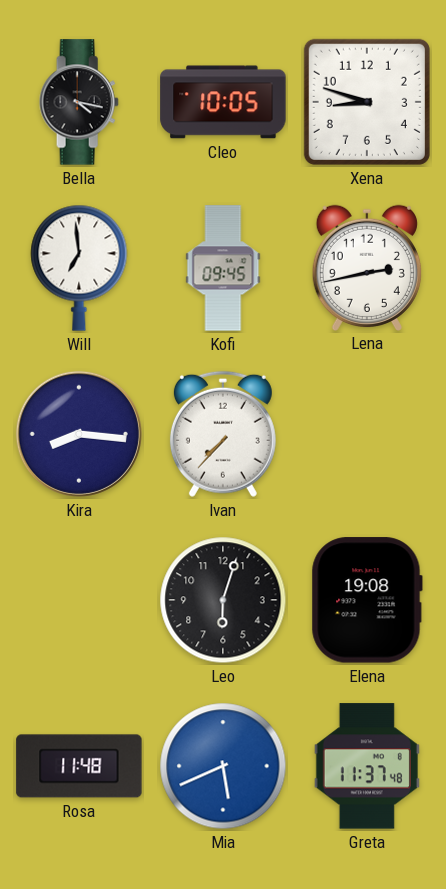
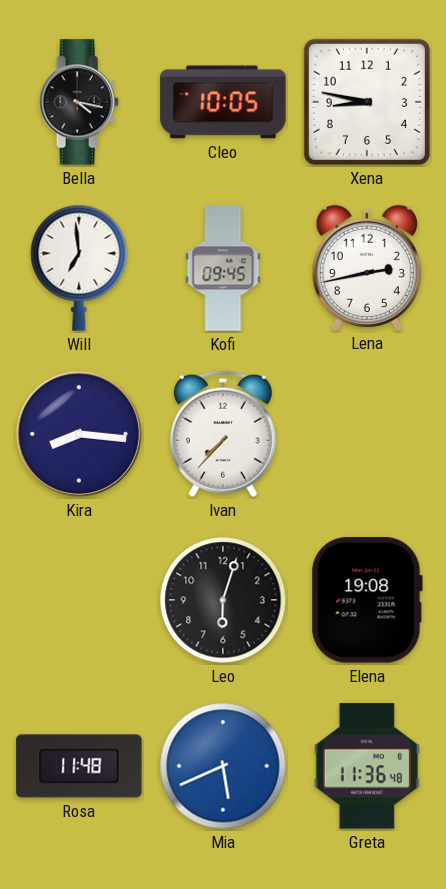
Xena: 8:48 -> 8:47 (367, 102)
Greta: 11:37 -> 11:36 (367, 766)
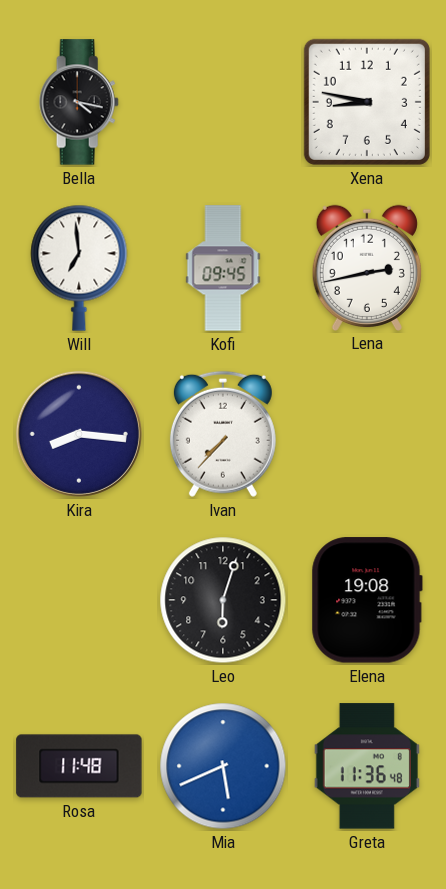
Cleo: 10:05 -> none (223, 102)
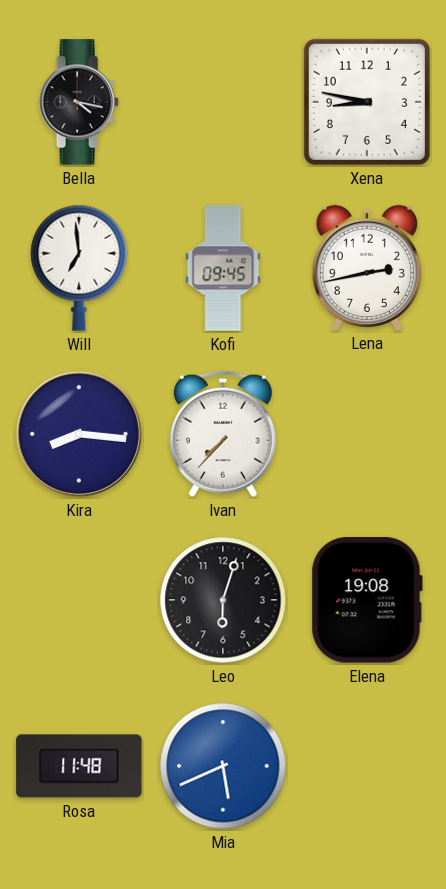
Greta: 11:36 -> none (367, 766)
